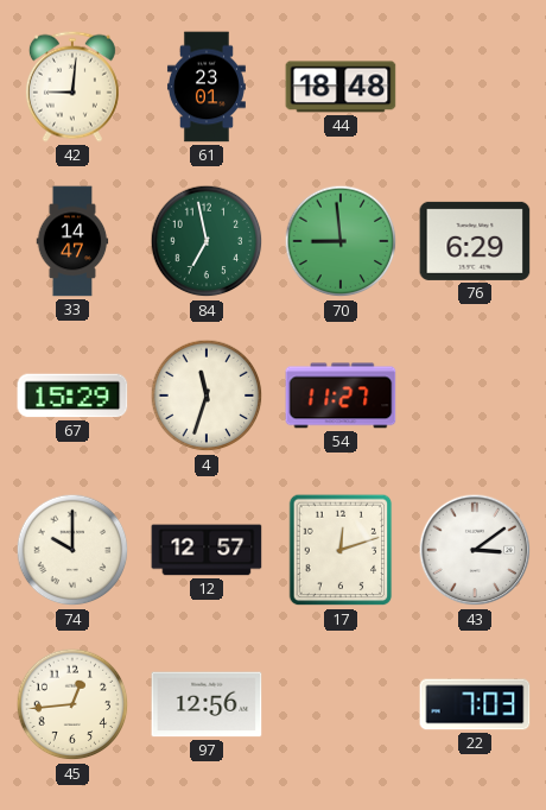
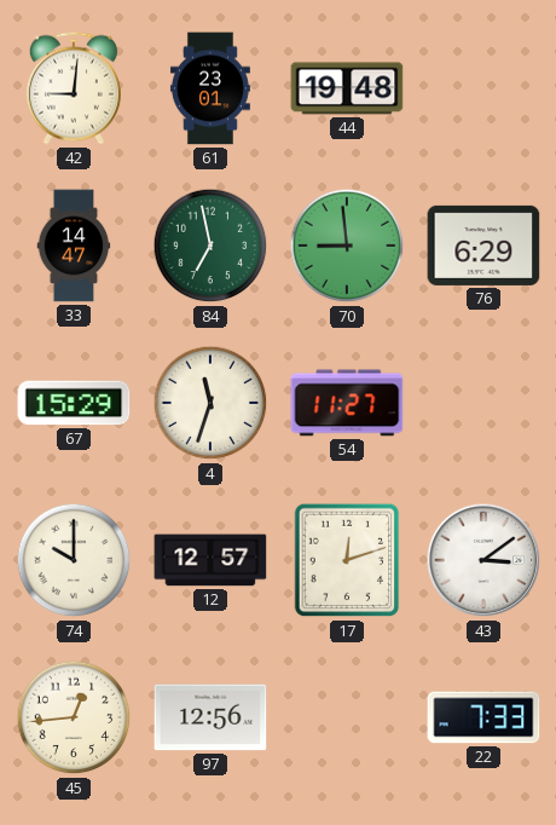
44: 18:48 -> 19:48 (347, 88)
22: 7:03 -> 7:33 (483, 717)
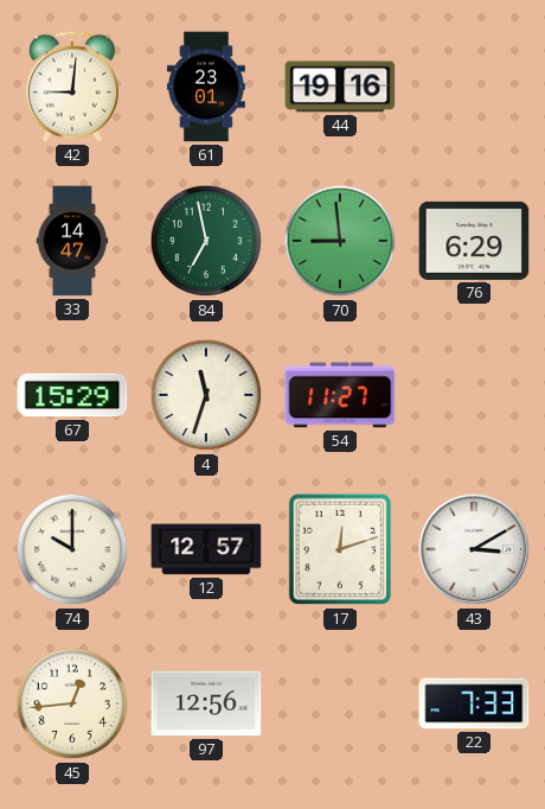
44: 19:48 -> 19:16 (340, 87)
43: 3:09 -> 3:10 (474, 549)
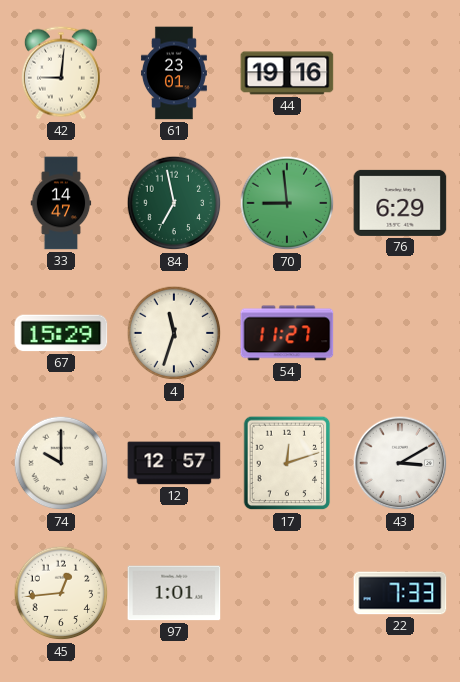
97: 12:56 -> 1:01 (174, 593)
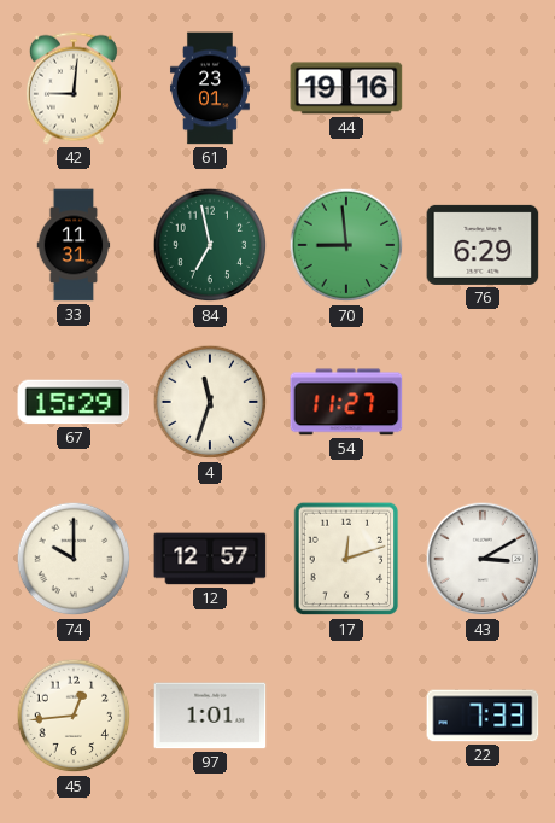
33: 14:47 -> 11:31 (74, 245)
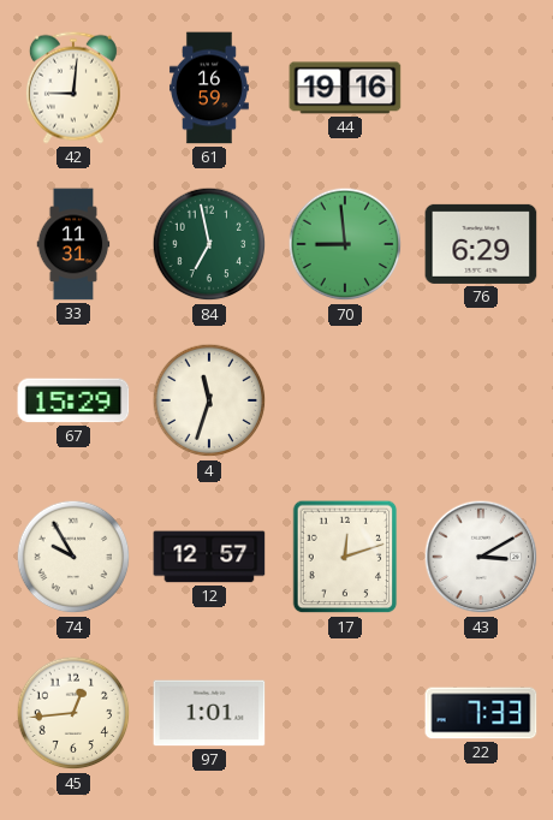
61: 23:01 -> 16:59 (209, 88)
54: 11:27 -> none (346, 402)
74: 10:00 -> 9:55 (73, 557)
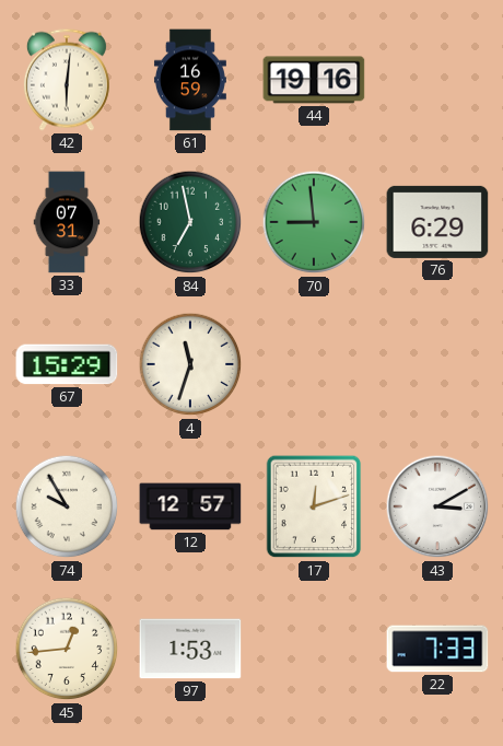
42: 9:01 -> 6:01 (67, 80)
33: 11:31 -> 07:31 (67, 222)
97: 1:01 -> 1:53 (190, 649)
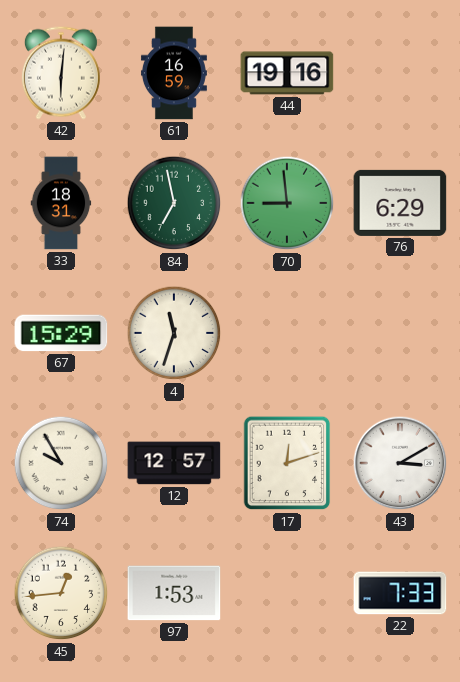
33: 07:31 -> 18:31 (61, 203)
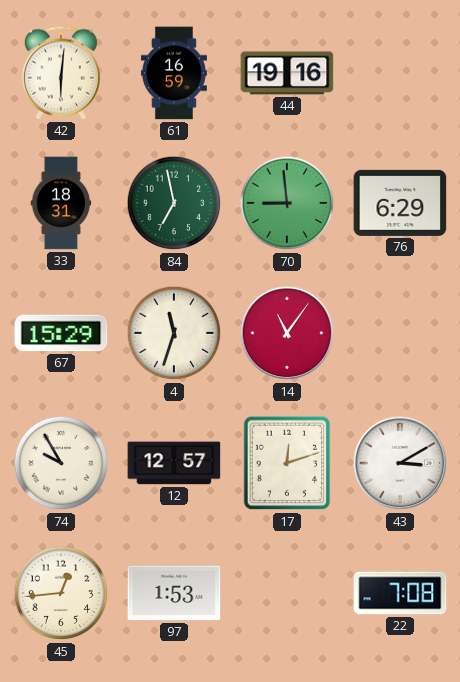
14: none -> 11:06 (287, 333)
22: 7:33 -> 7:08 (400, 593)
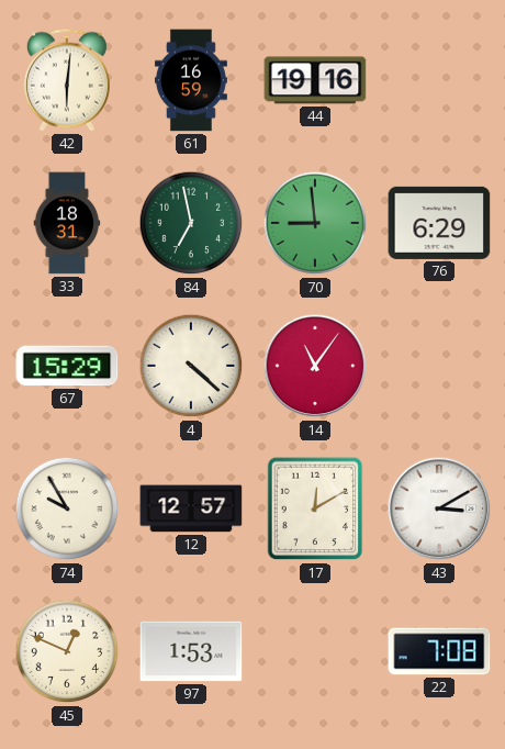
4: 11:33 -> 4:22 (191, 366)
17: 12:12 -> 12:10 (315, 508)
45: 12:44 -> 12:49 (67, 651)
